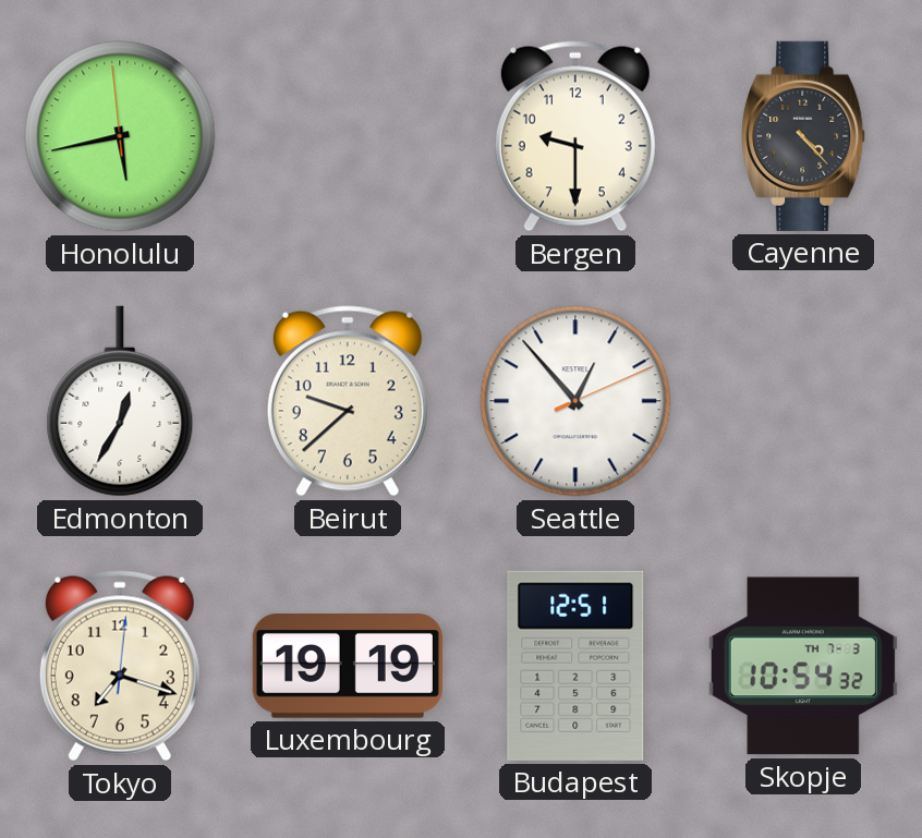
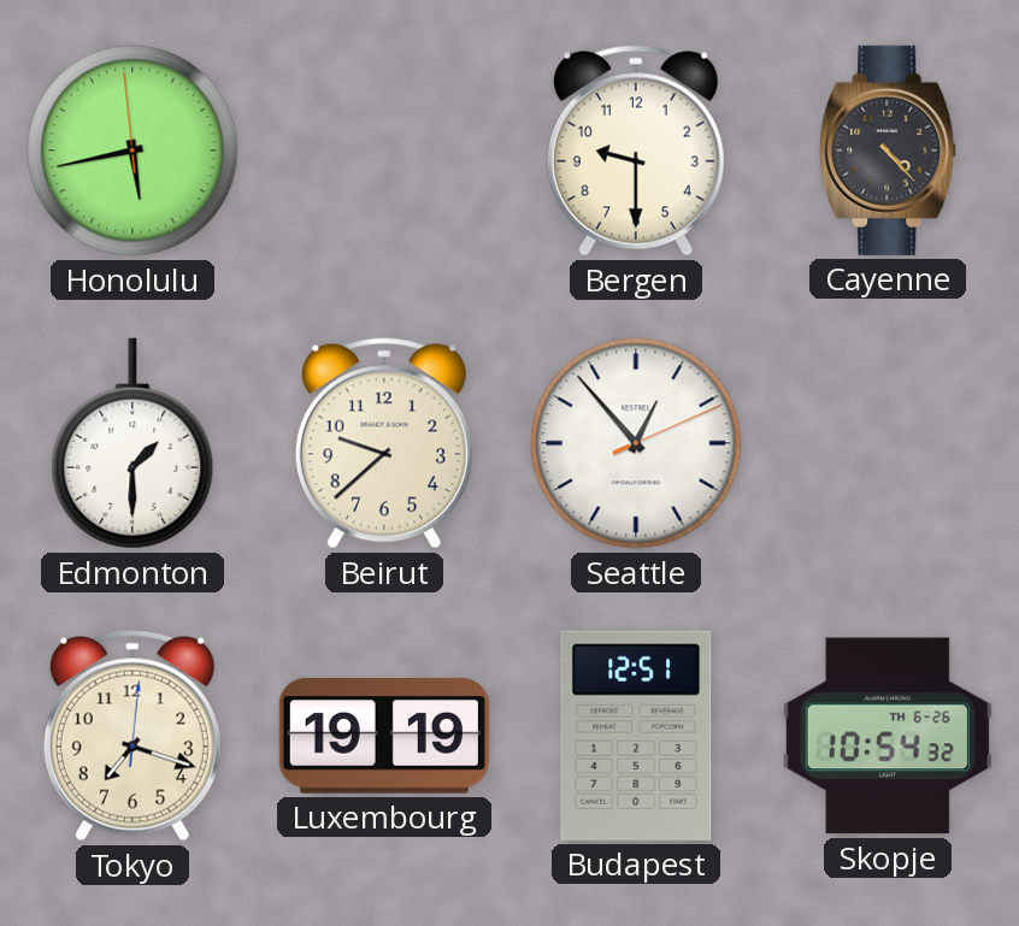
Edmonton: 12:35 -> 1:30 (132, 443)
Skopje date: TH 7-3 -> TH 6-26 (888, 736)
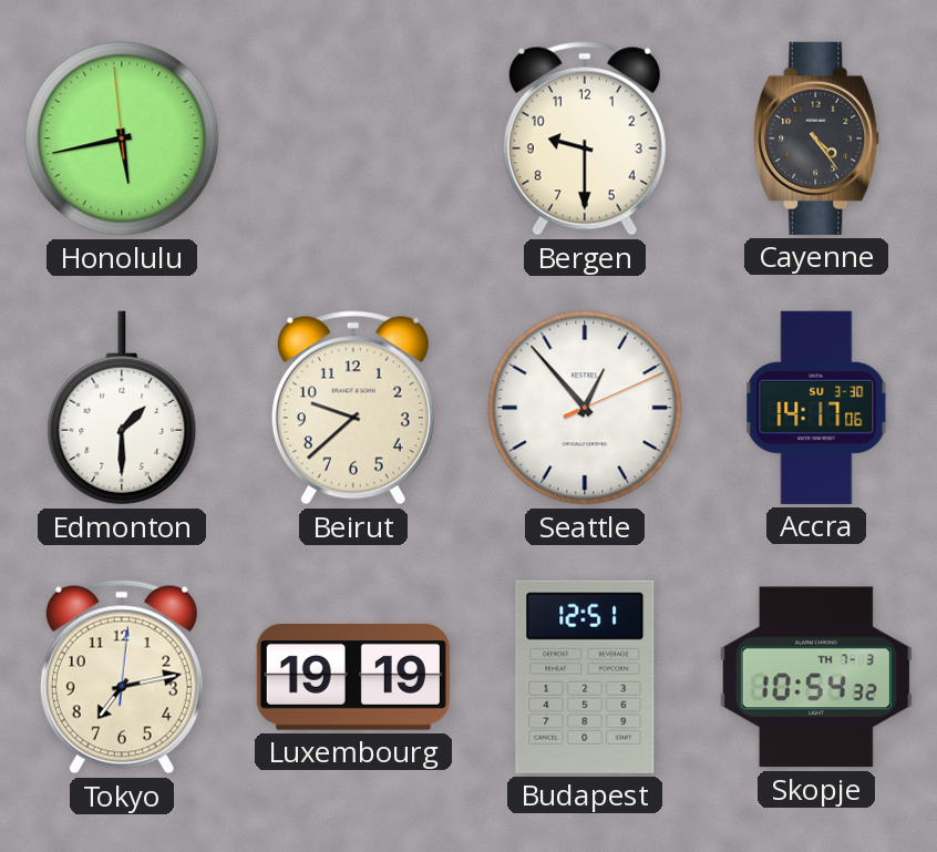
Cayenne: 4:23 -> 4:24 (817, 138)
Accra: none -> 14:17 (816, 408)
Tokyo: 7:18 -> 7:13 (122, 677)
Skopje date: TH 6-26 -> TH 7-3 (816, 677)
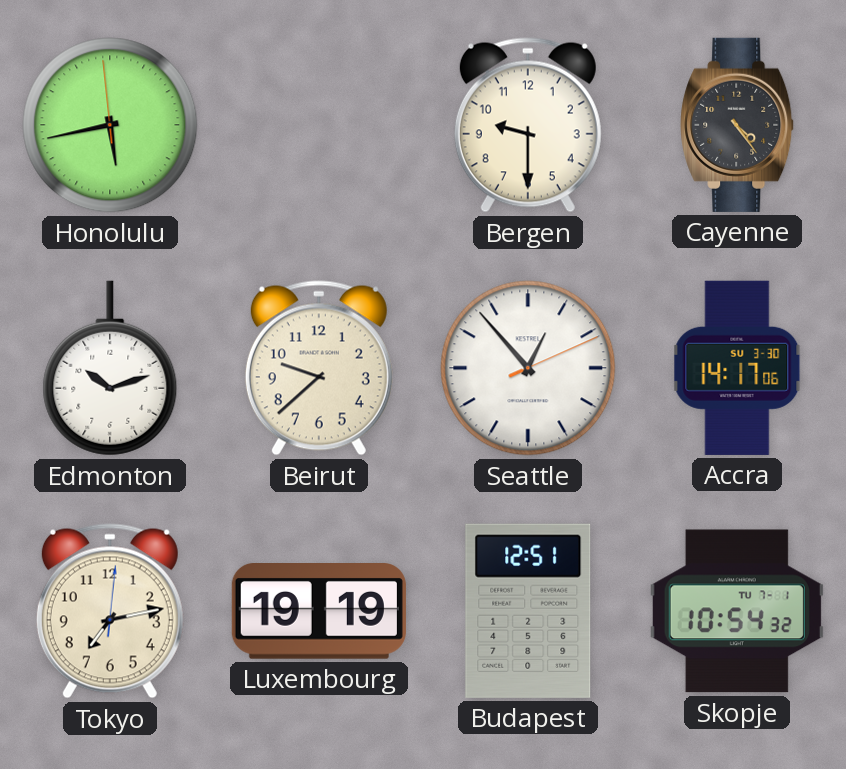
Edmonton: 1:30 -> 10:12 (110, 368)
Skopje date: TH 7-3 -> TU 7-1 (737, 611)
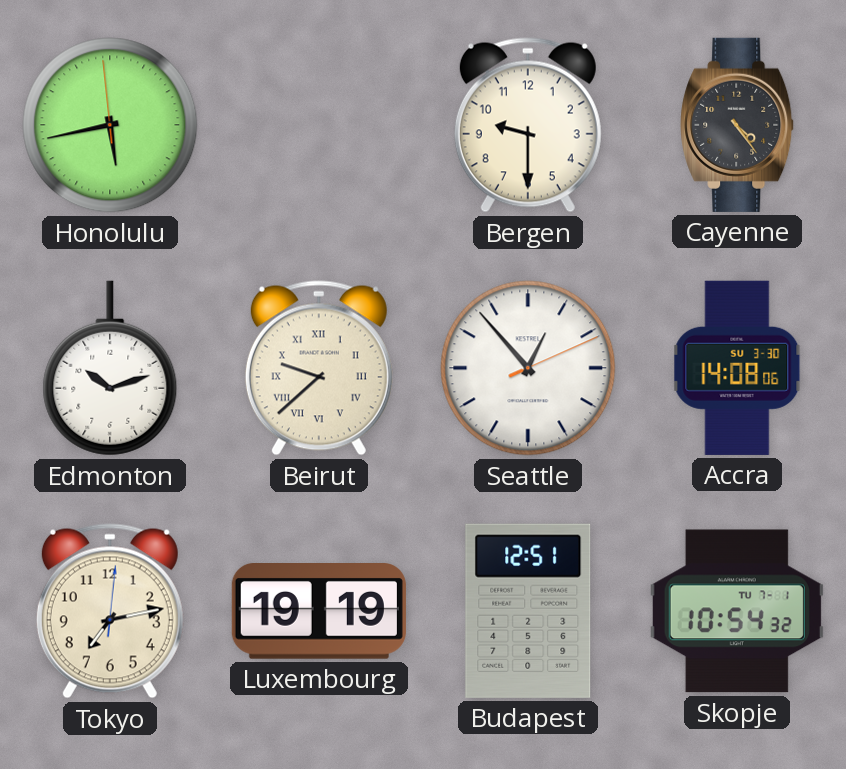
Beirut numerals: Arabic -> Roman (319, 368)
Accra: 14:17 -> 14:08 (737, 368)
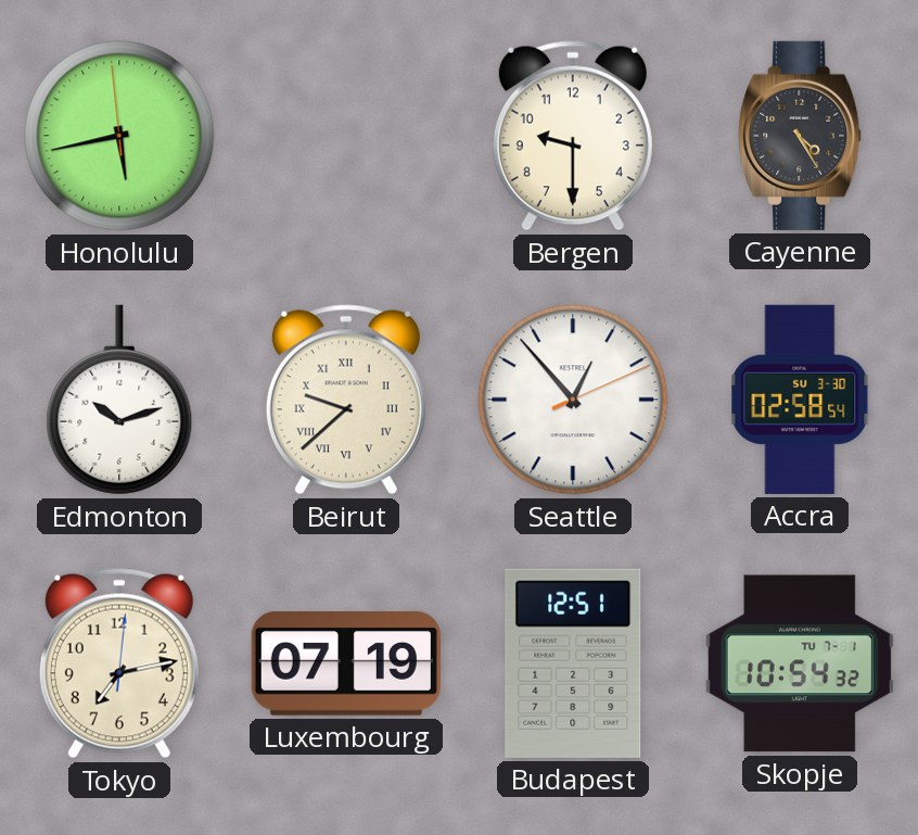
Cayenne: 4:24 -> 4:25 (801, 136)
Accra: 14:08 -> 02:58 (800, 400)
Luxembourg: 19:19 -> 07:19 (346, 665)
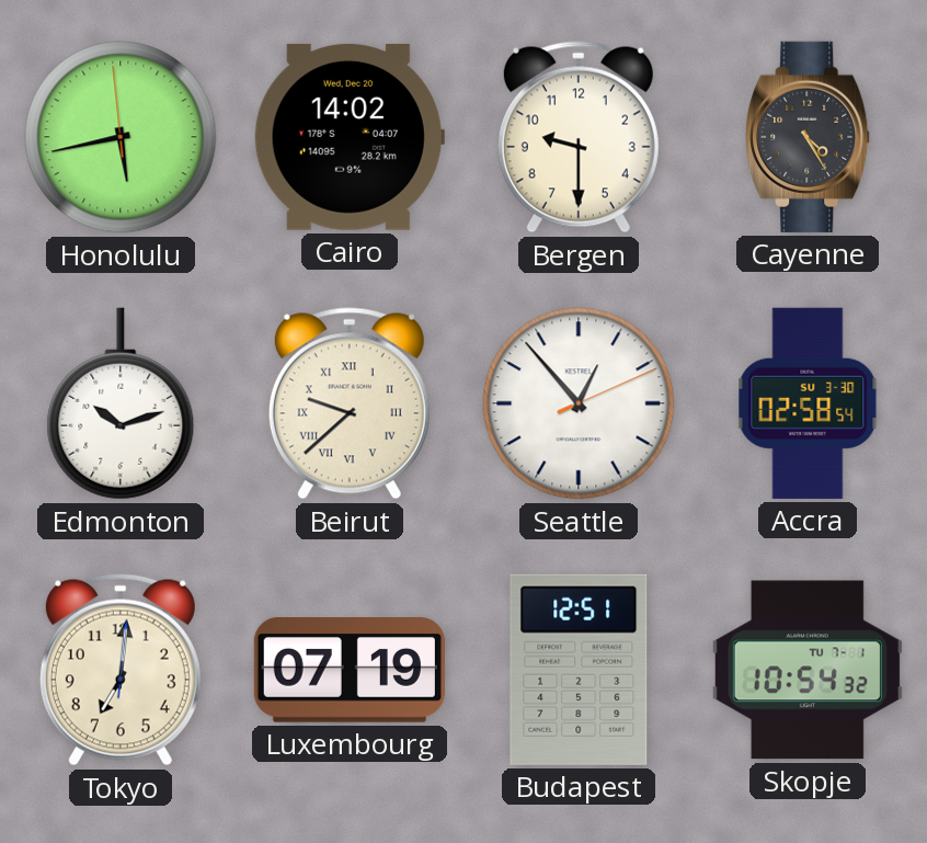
Cairo: none -> 14:02 (350, 137)
Tokyo: 7:13 -> 7:01 (121, 670)
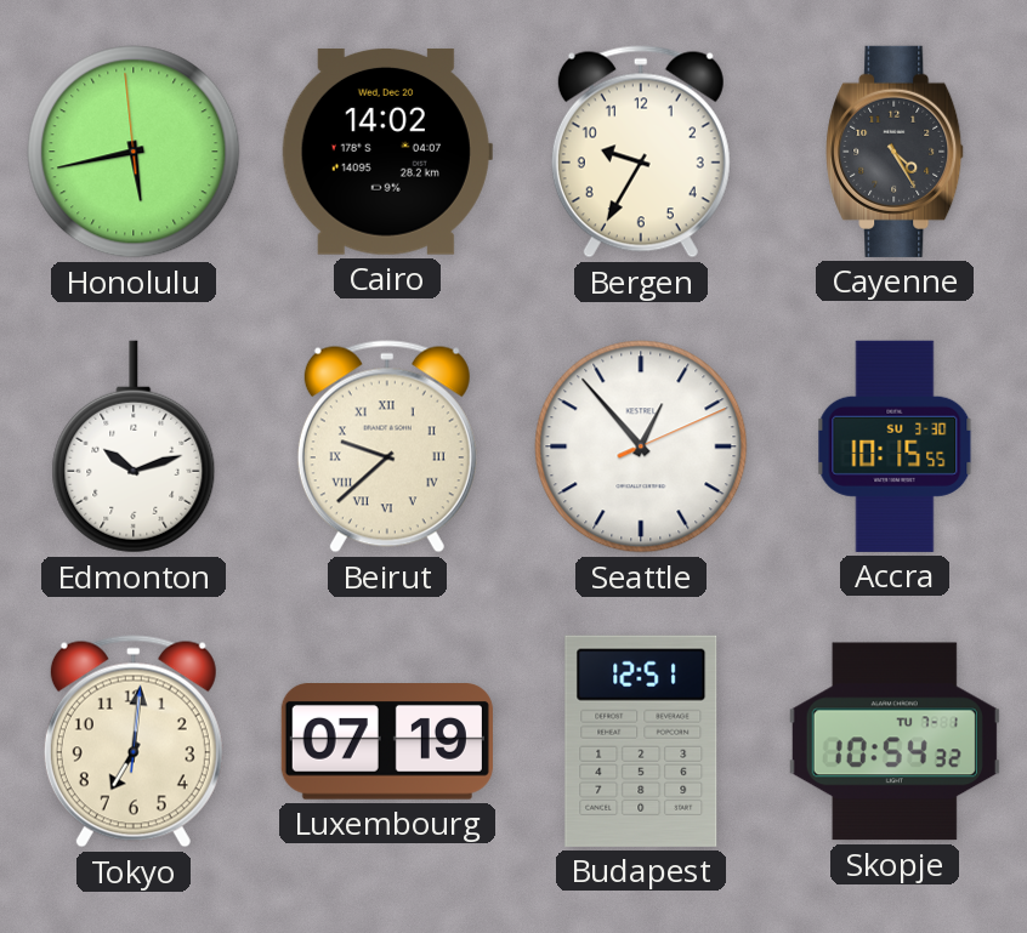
Bergen: 9:30 -> 9:35 (641, 152)
Accra: 02:58 -> 10:15 (895, 446)
